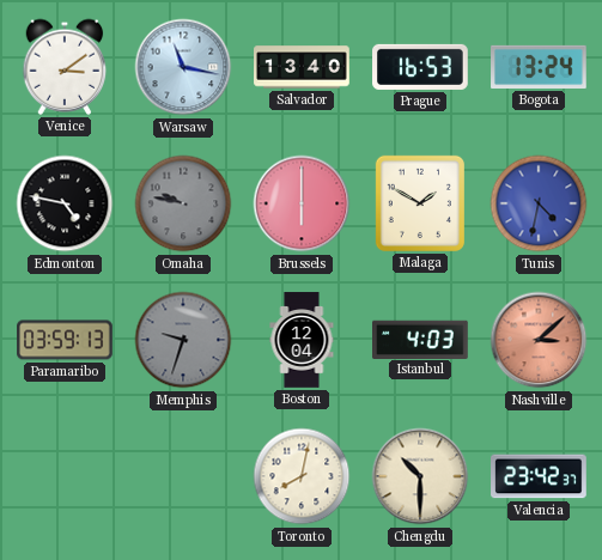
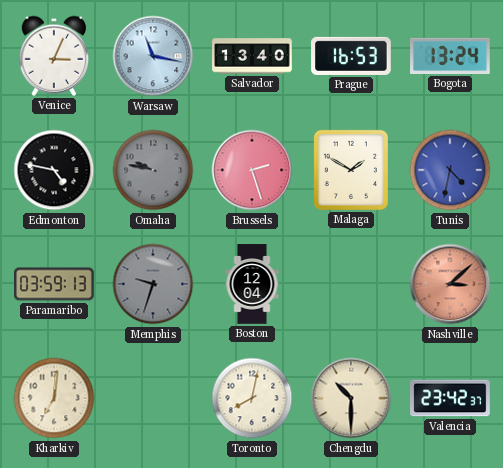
Venice: 3:09 -> 3:04 (54, 56)
Brussels: 6:00 -> 2:27 (252, 170)
Istanbul: 4:03 -> none (421, 339)
Kharkiv: none -> 7:01 (54, 398)
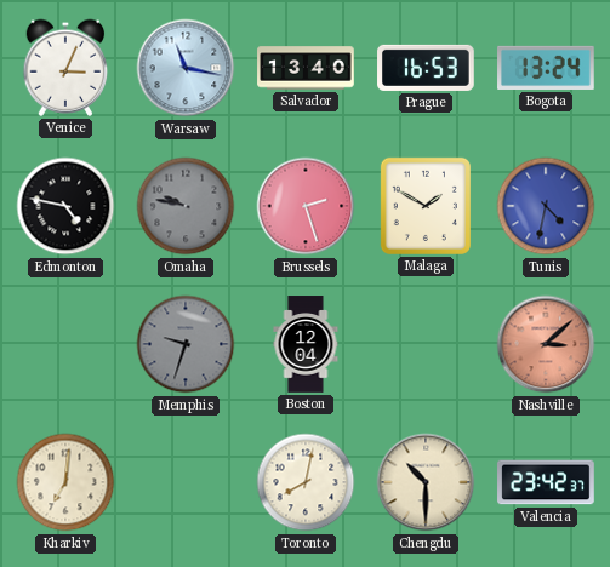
Paramaribo: 03:59 -> none (54, 284)
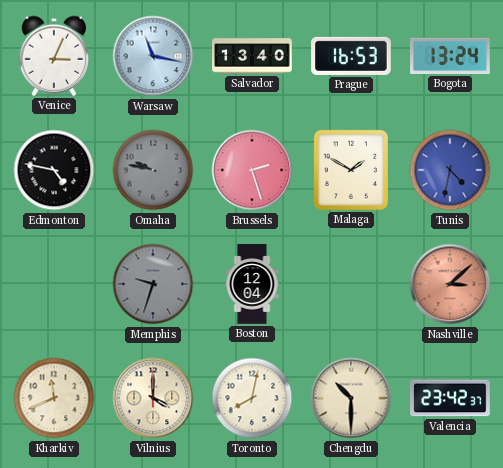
Kharkiv: 7:01 -> 11:41 (54, 398)
Vilnius: none -> 4:00 (153, 398)
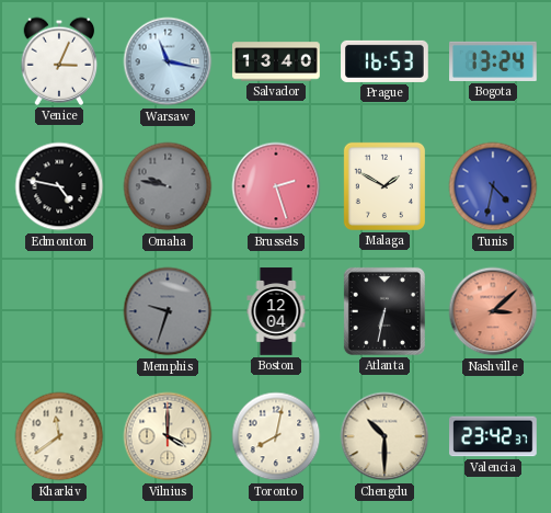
Atlanta: none -> 6:32 (384, 311)
Kharkiv: 11:41 -> 11:39 (59, 436)
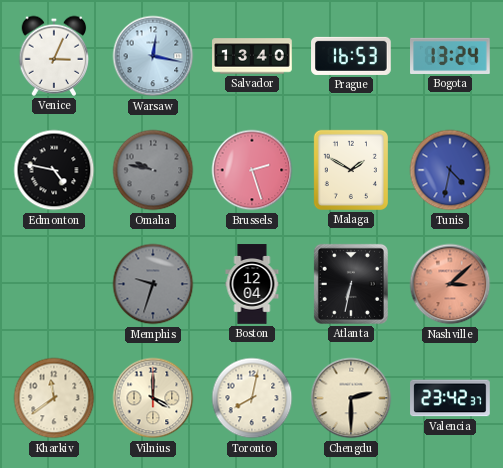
Warsaw: 11:17 -> 12:17 (153, 56)
Chengdu: 10:30 -> 2:30 (351, 398)
